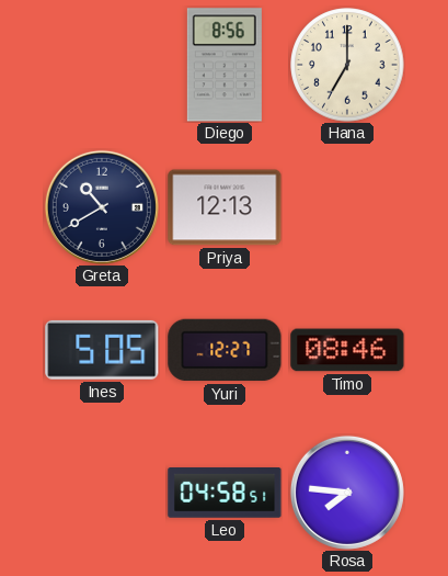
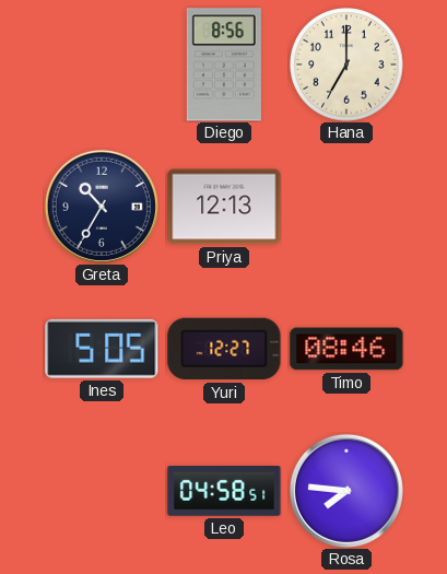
Greta: 10:40 -> 10:35 (102, 207)
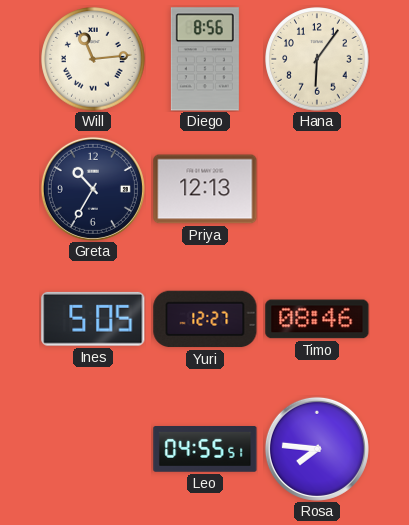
Will: none -> 11:14 (93, 59)
Hana: 7:00 -> 6:06 (317, 59)
Leo: 04:58 -> 04:55 (205, 449)
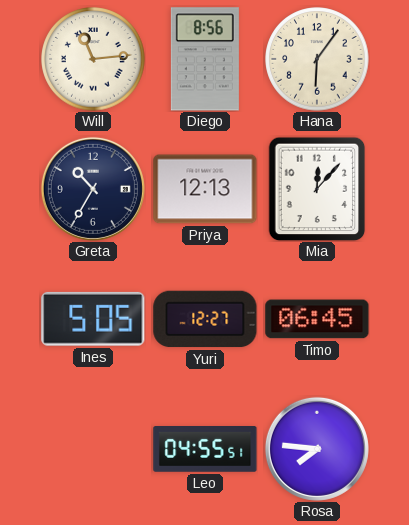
Mia: none -> 12:07 (317, 189)
Timo: 08:46 -> 06:45 (317, 319)
